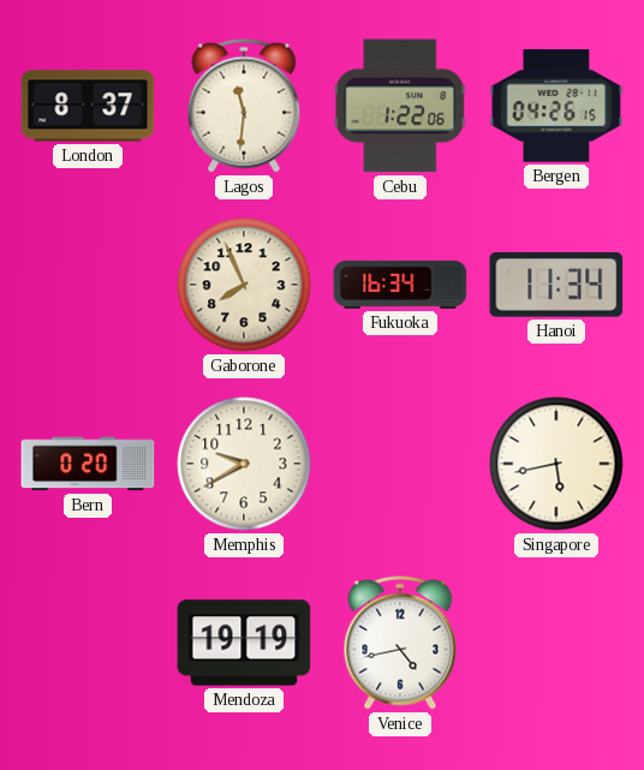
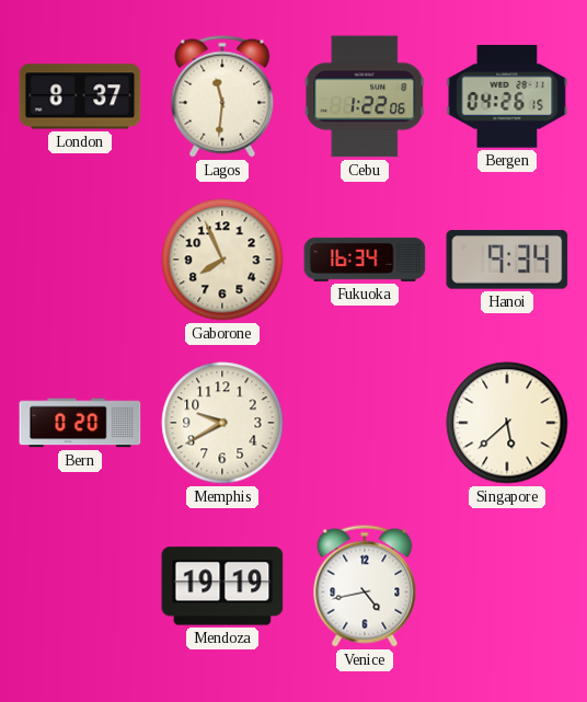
Hanoi: 11:34 -> 9:34 (507, 260)
Singapore: 5:43 -> 5:38 (507, 423)
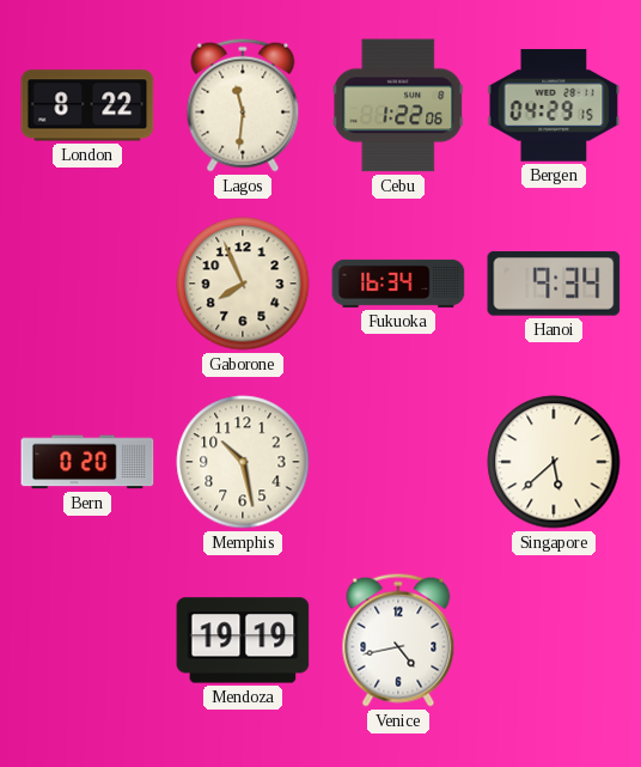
London: 8:37 -> 8:22 (87, 105)
Bergen: 04:26 -> 04:29 (554, 105)
Memphis: 9:40 -> 10:28 (243, 462)
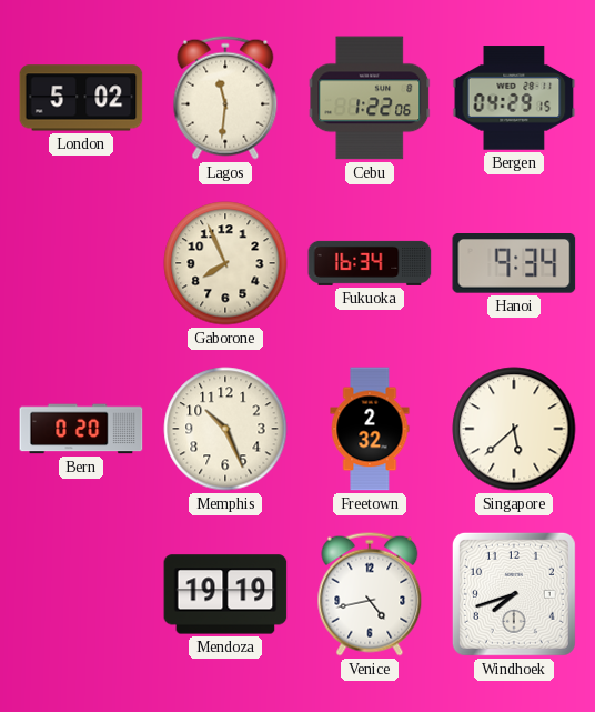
London: 8:22 -> 5:02 (81, 98)
Memphis: 10:28 -> 10:26 (225, 429)
Freetown: none -> 2:32 (370, 429)
Windhoek: none -> 7:42 (514, 594)
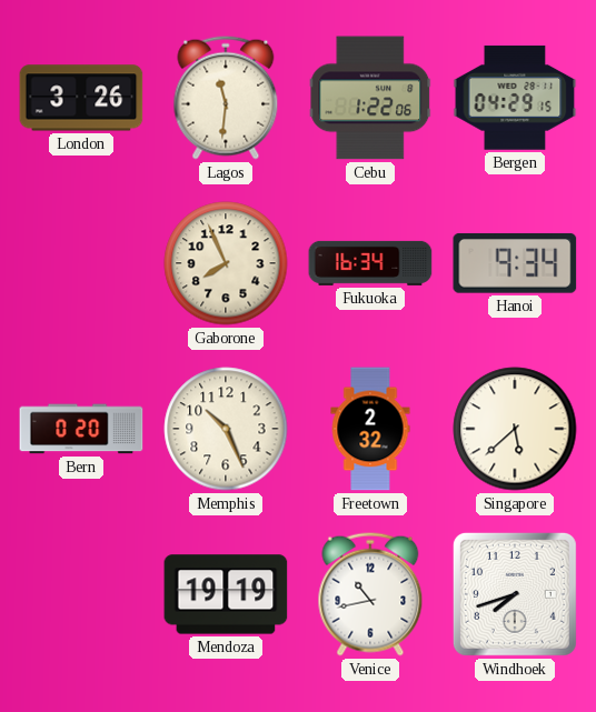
London: 5:02 -> 3:26 (81, 98)
Venice: 4:43 -> 10:43 (370, 594)
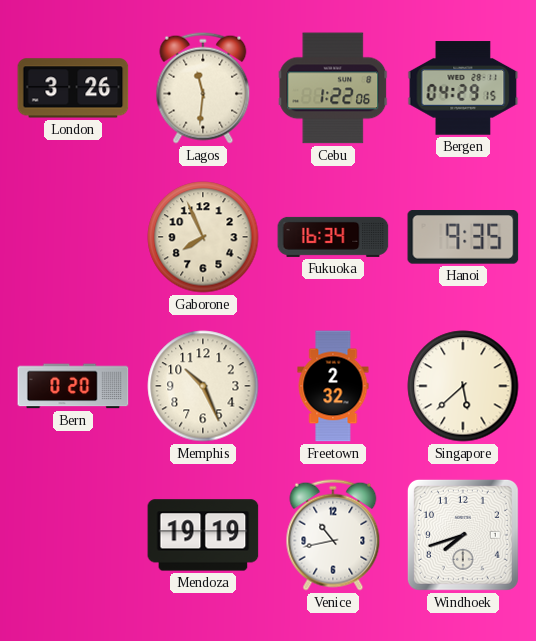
Hanoi: 9:34 -> 9:35 (463, 237)
